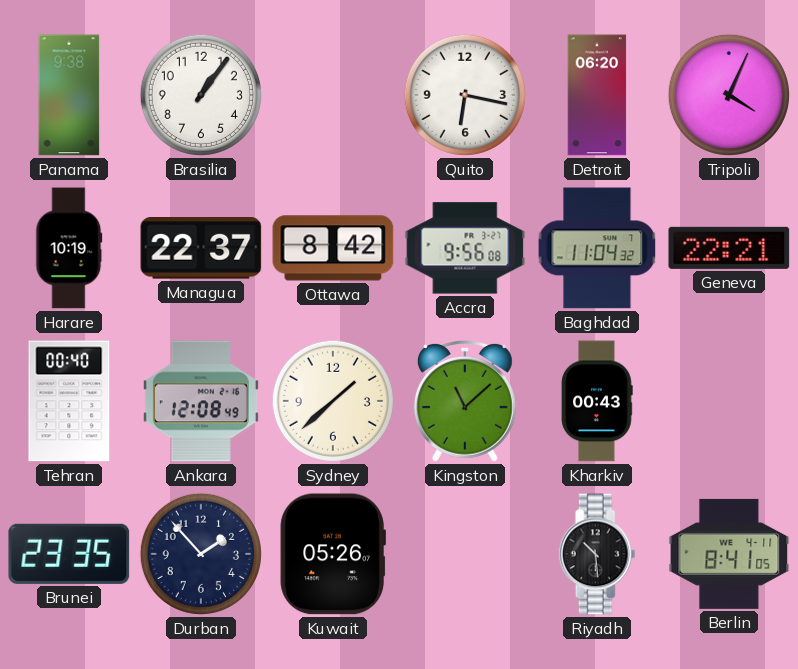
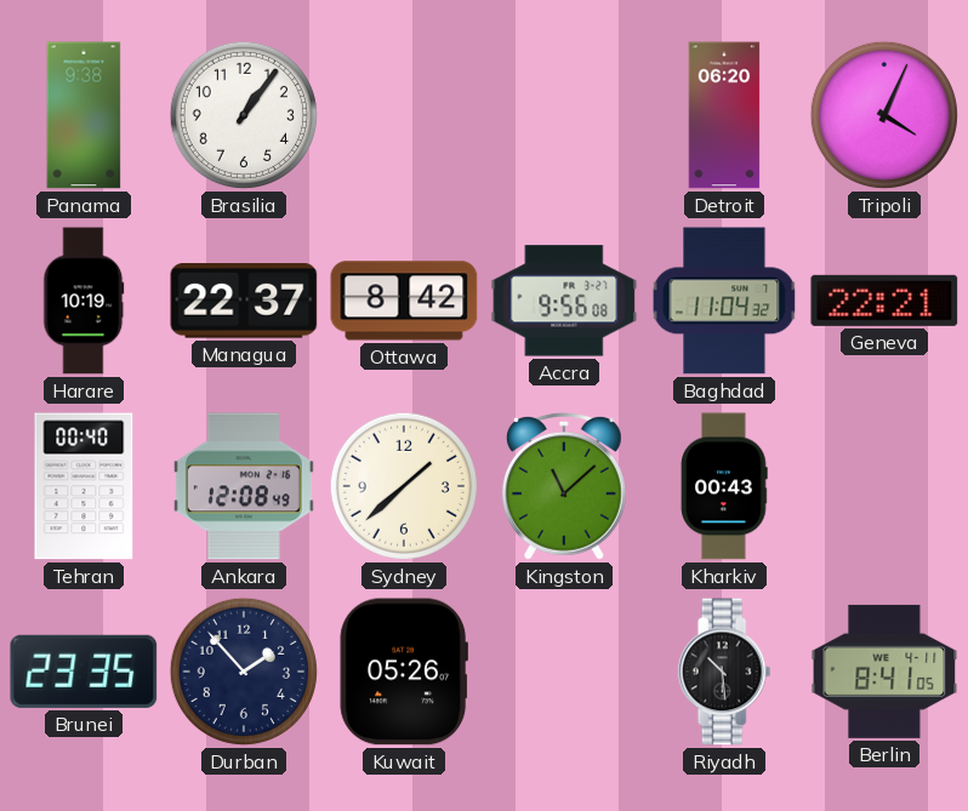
Quito: 6:17 -> none (465, 95)
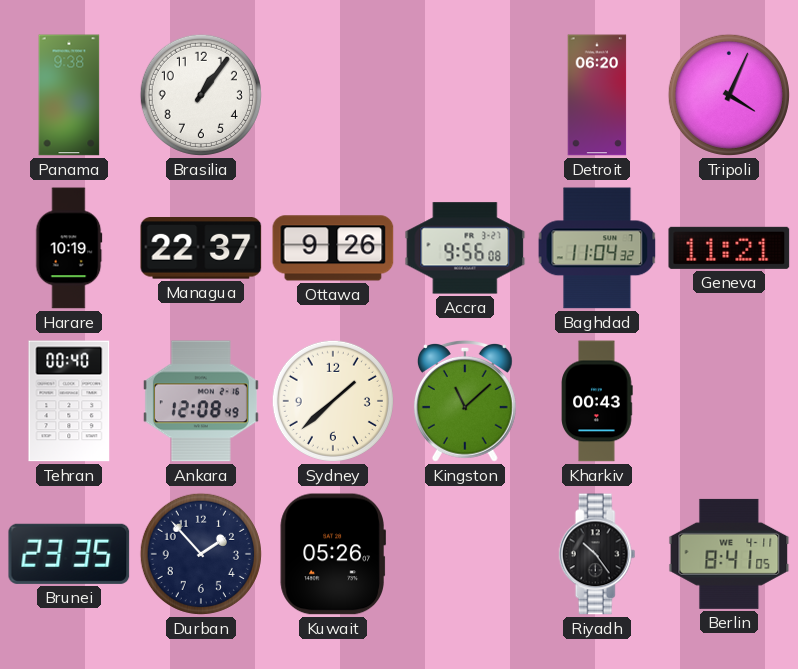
Ottawa: 8:42 -> 9:26 (333, 248)
Geneva: 22:21 -> 11:21 (729, 248)
Riyadh: 10:29 -> 10:24 (597, 554)
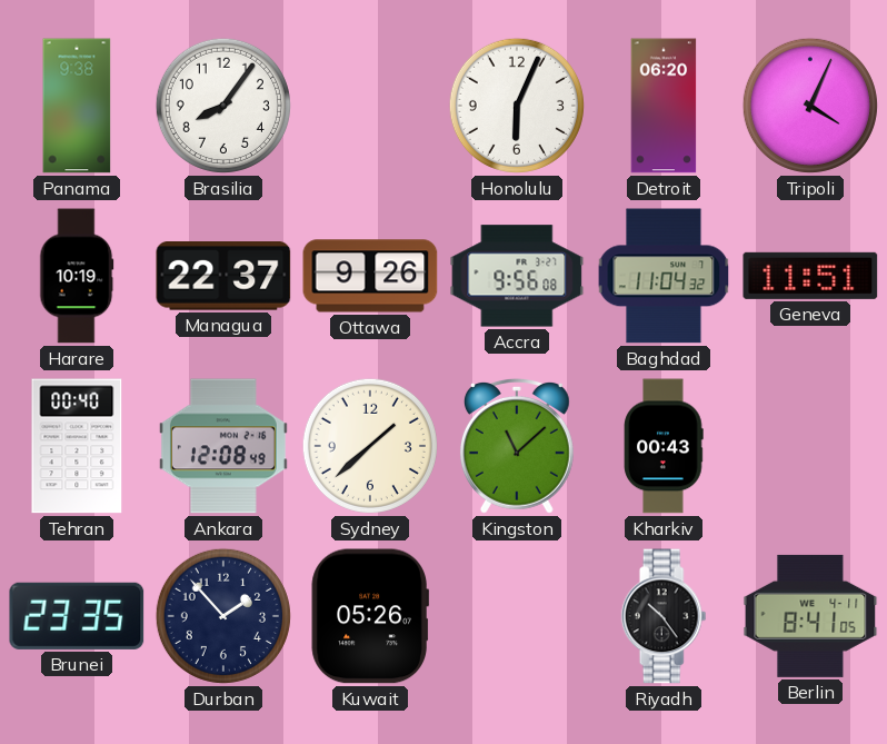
Brasilia: 1:06 -> 8:06 (223, 106)
Honolulu: none -> 6:04 (517, 106)
Geneva: 11:21 -> 11:51 (810, 276)
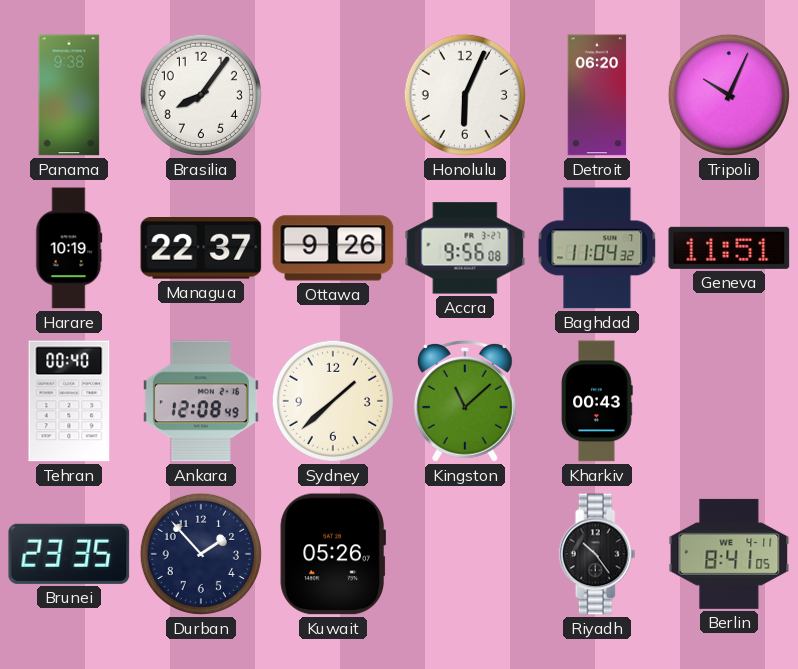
Tripoli: 4:04 -> 10:04 (729, 95)
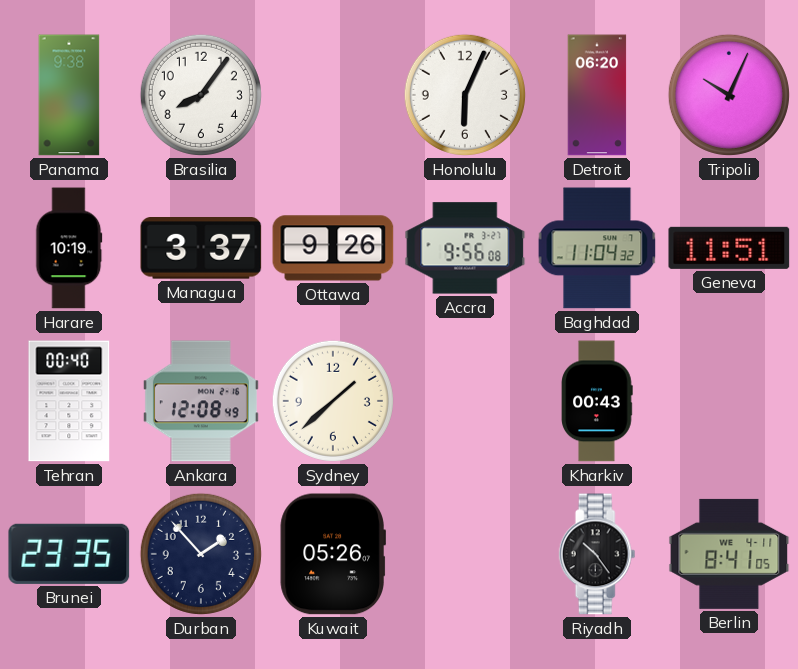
Managua: 22:37 -> 3:37 (201, 248)
Kingston: 11:08 -> none (465, 401)
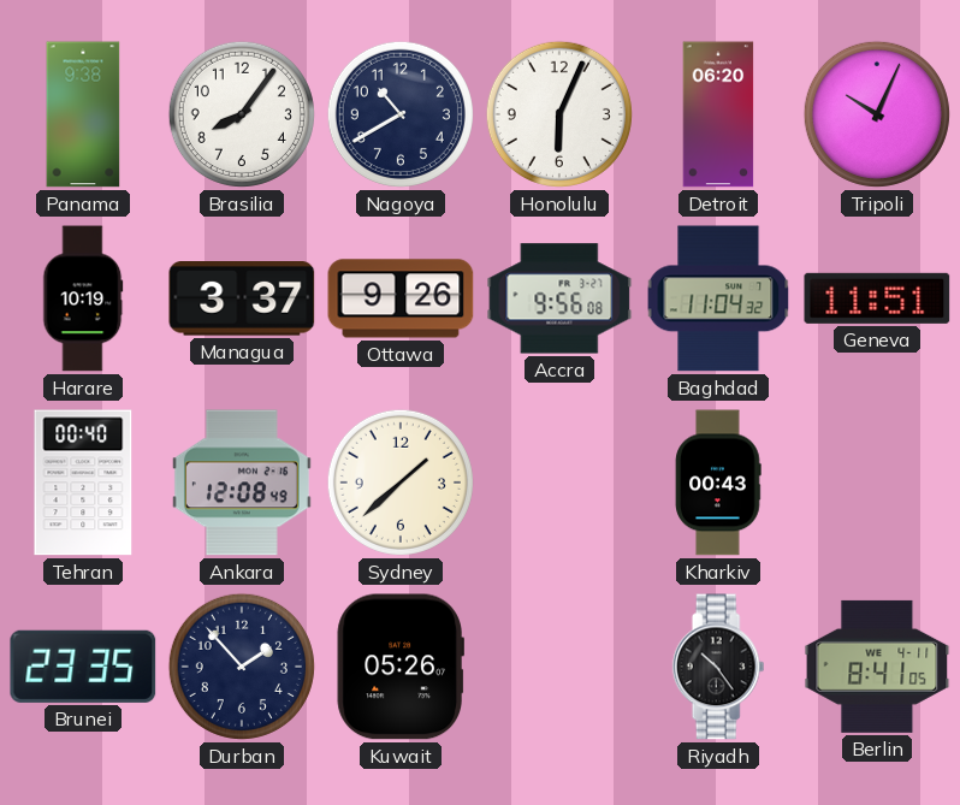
Nagoya: none -> 10:40 (401, 114)
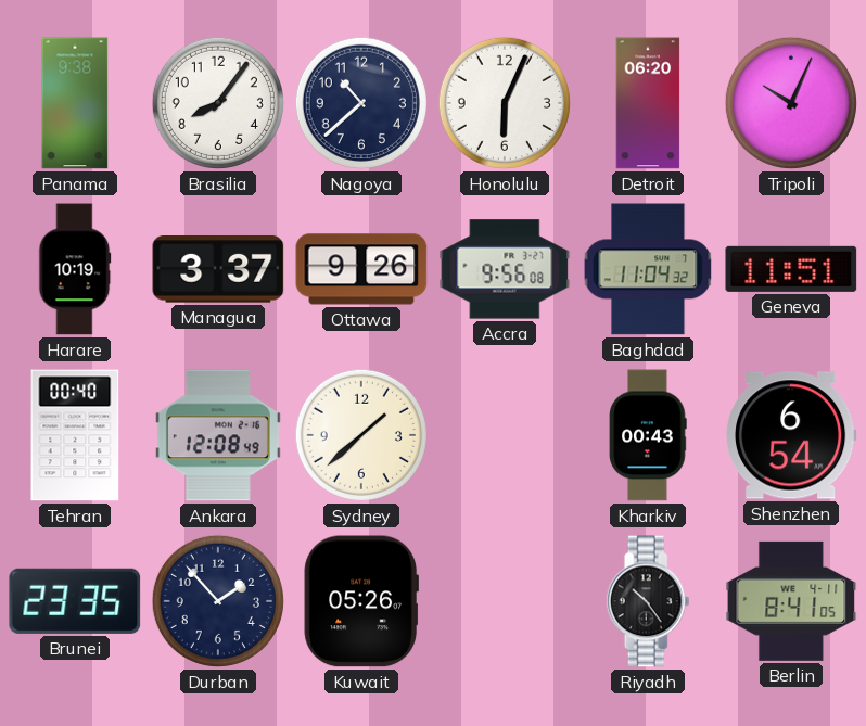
Nagoya: 10:40 -> 10:38 (361, 103)
Shenzhen: none -> 6:54 (791, 435)
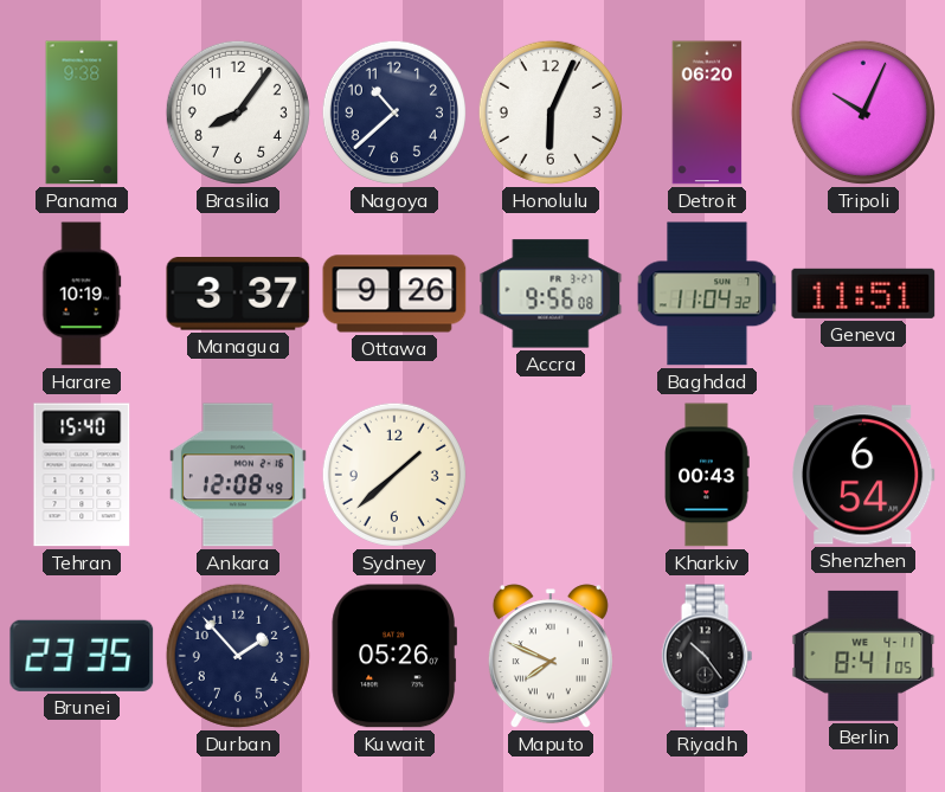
Tehran: 00:40 -> 15:40 (82, 475)
Maputo: none -> 7:49 (551, 657)
